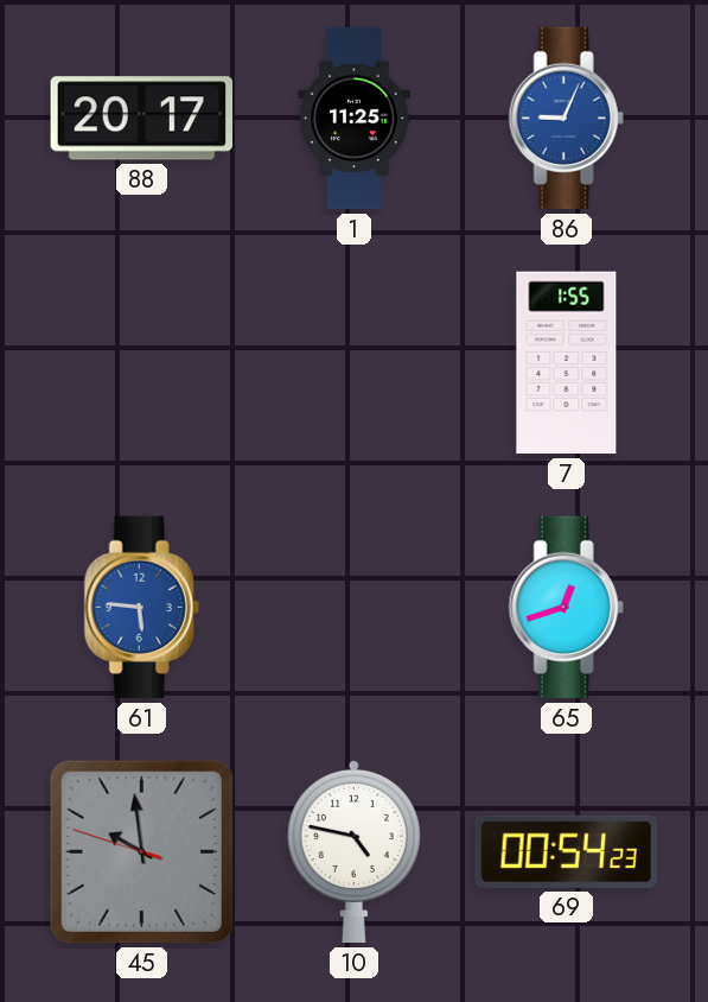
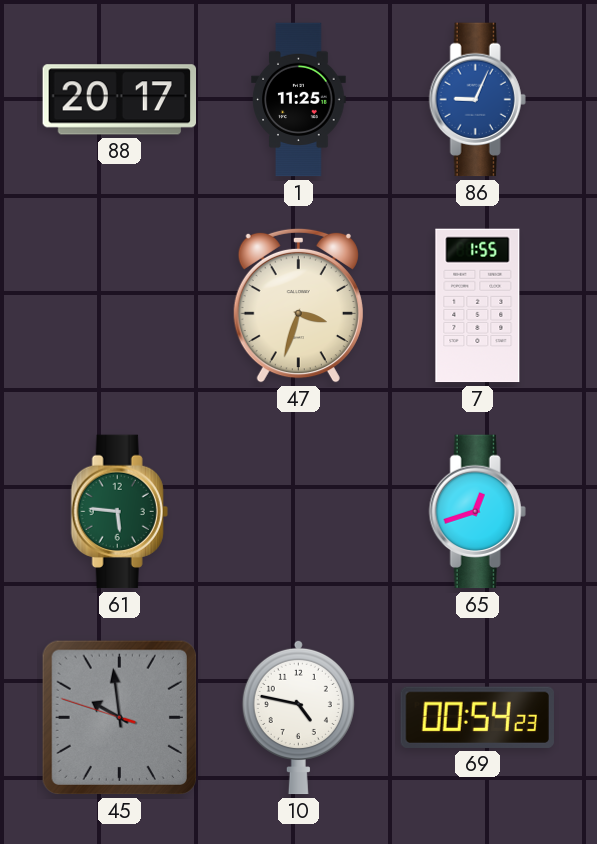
47: none -> 3:33 (298, 305)
61 dial: blue -> green (119, 512)
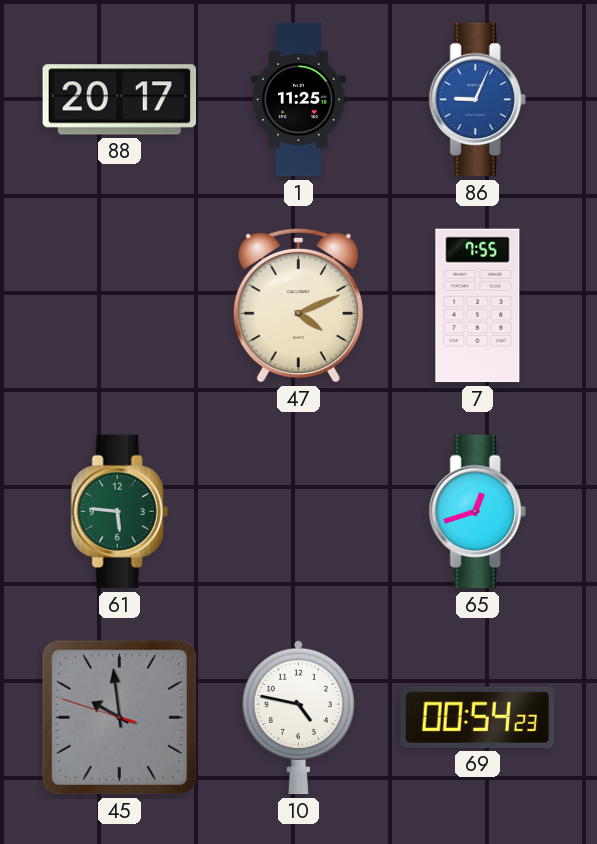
47: 3:33 -> 4:11 (298, 305)
7: 1:55 -> 7:55 (478, 306)
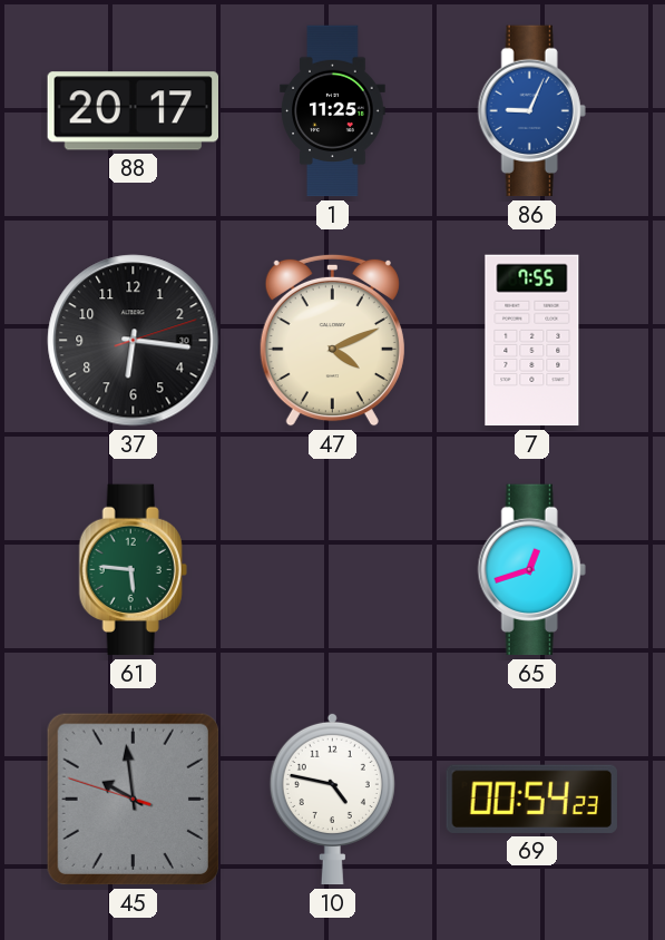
37: none -> 6:16 (134, 341)
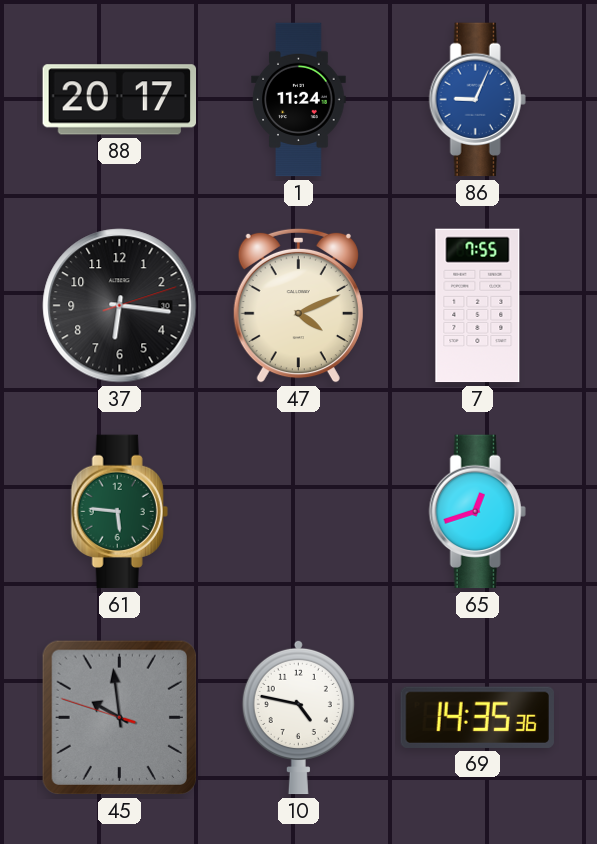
1: 11:25 -> 11:24 (299, 100)
69: 00:54 -> 14:35 (477, 717)
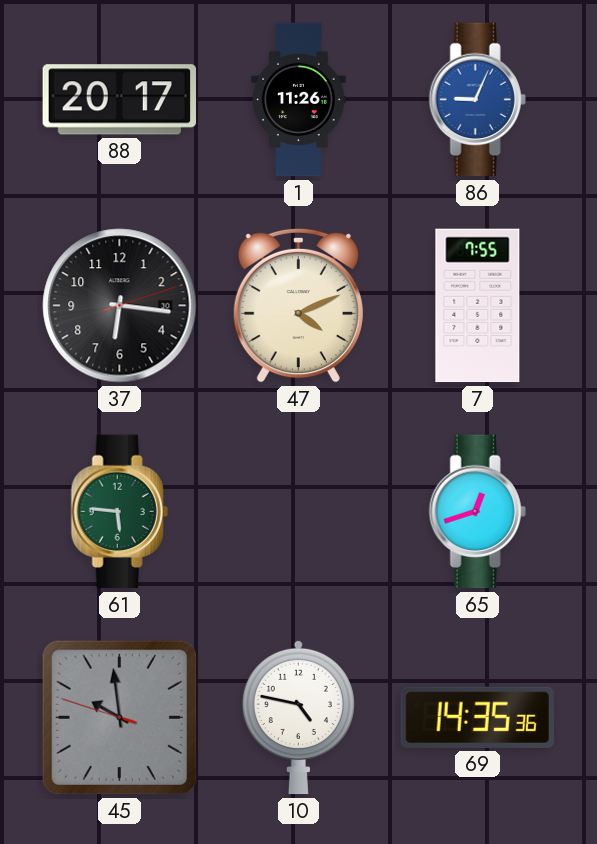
1: 11:24 -> 11:26 (299, 100)
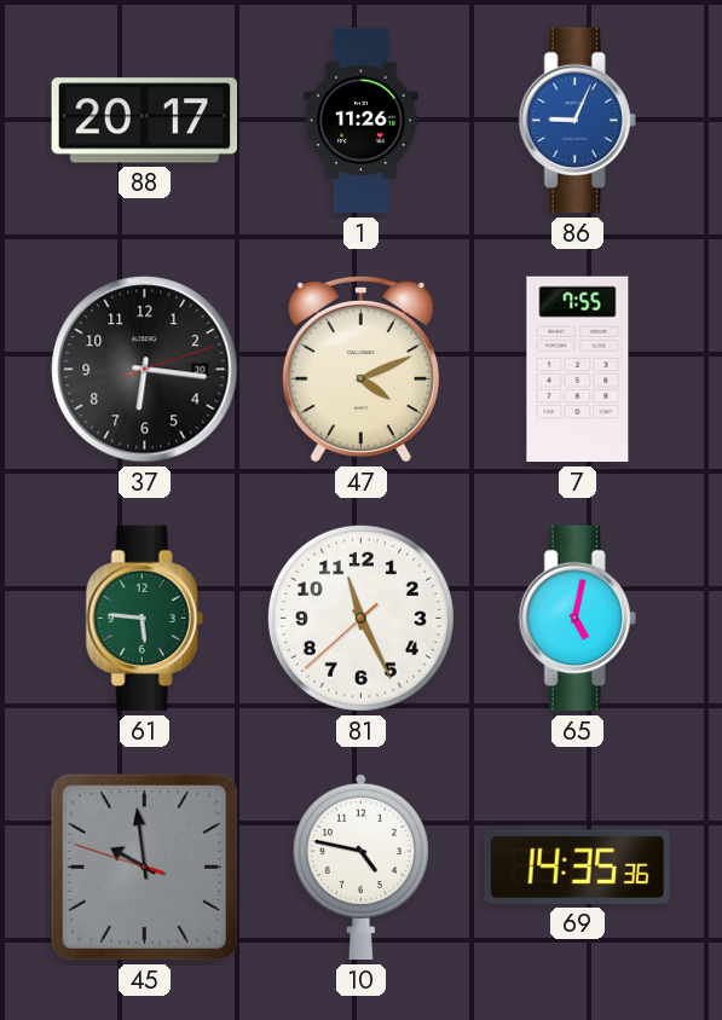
81: none -> 11:25 (360, 618)
65: 12:42 -> 5:02 (577, 619)
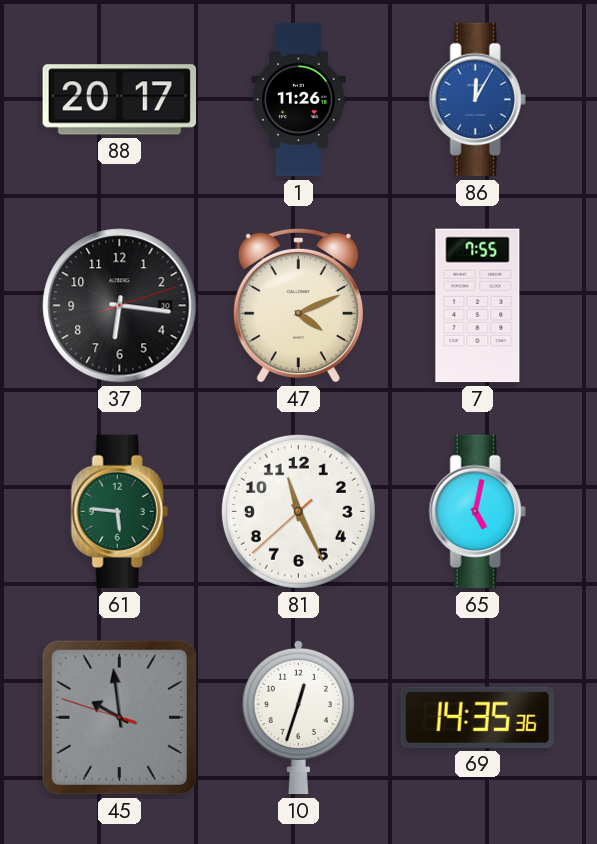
86: 9:04 -> 12:05 (477, 100)
10: 4:47 -> 12:33 (298, 717)
